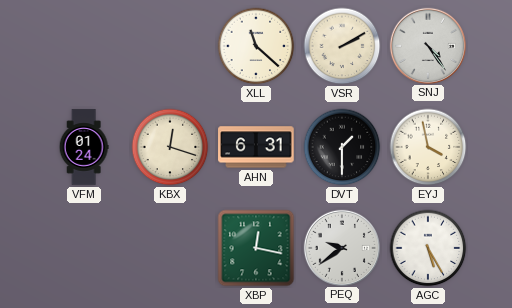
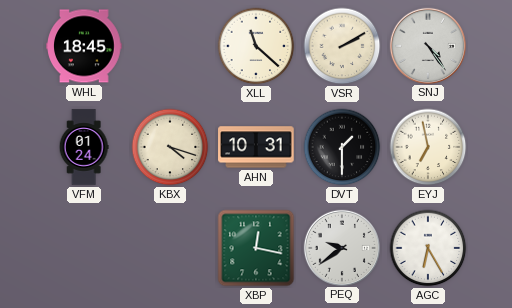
WHL: none -> 18:45 (84, 46)
KBX: 12:18 -> 4:18 (170, 147)
AHN: 6:31 -> 10:31 (256, 147)
EYJ: 3:58 -> 6:58 (428, 147)
AGC: 5:25 -> 6:25 (428, 248)
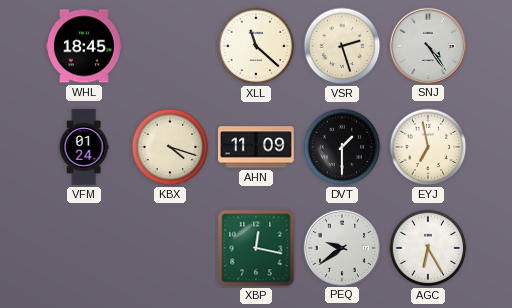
VSR: 2:10 -> 2:27 (342, 46)
AHN: 10:31 -> 11:09 (256, 147)
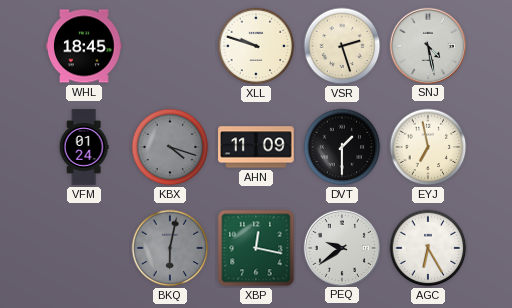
XLL: 11:22 -> 9:48 (256, 46)
SNJ: 4:24 -> 4:28 (427, 45)
KBX dial: cream -> grey (170, 147)
BKQ: none -> 6:02 (170, 248)
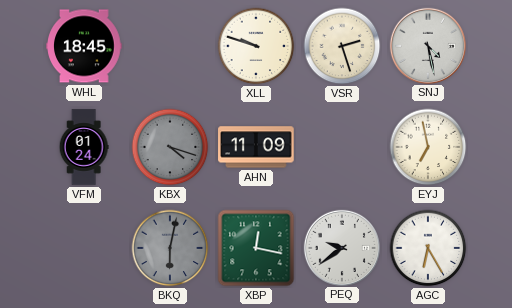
DVT: 1:30 -> none (342, 147)
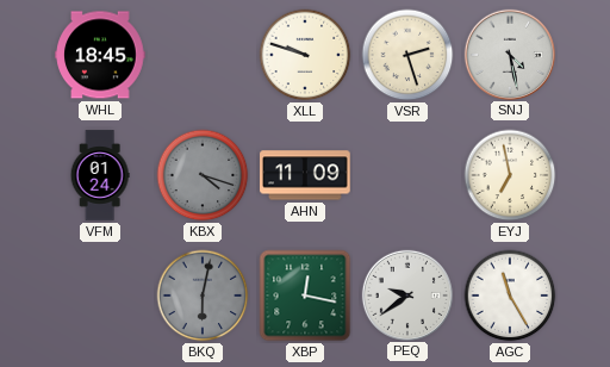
AGC: 6:25 -> 11:25 (510, 296)
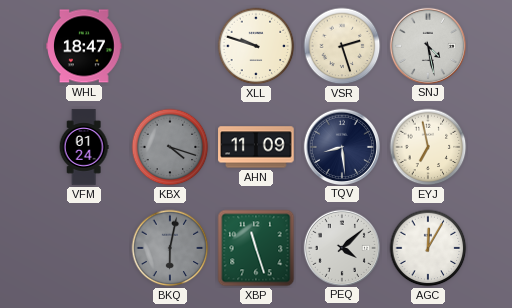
WHL: 18:45 -> 18:47 (84, 46)
TQV: none -> 8:29 (341, 146)
XBP: 12:17 -> 11:27 (256, 248)
PEQ: 9:39 -> 4:08 (341, 247)
AGC: 11:25 -> 12:05 (428, 248)
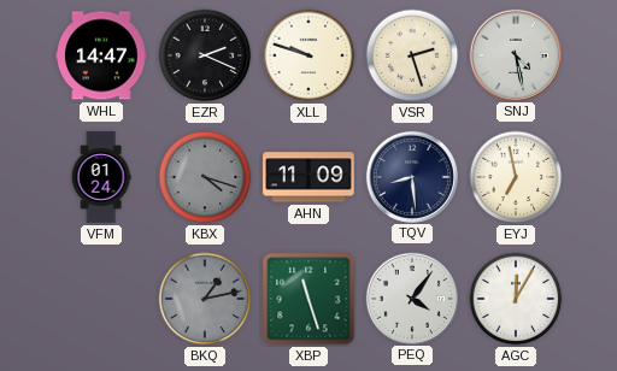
WHL: 18:47 -> 14:47 (101, 55)
EZR: none -> 2:19 (205, 55)
BKQ: 6:02 -> 1:13 (205, 299)
PEQ: 4:08 -> 4:06 (411, 298)
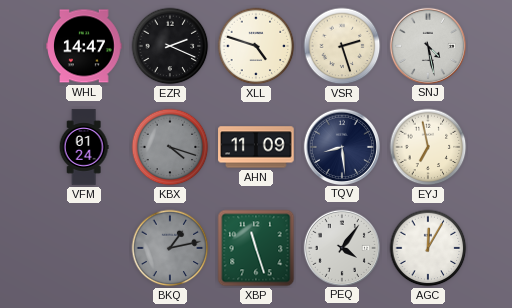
XLL: 9:48 -> 4:48 (256, 46)
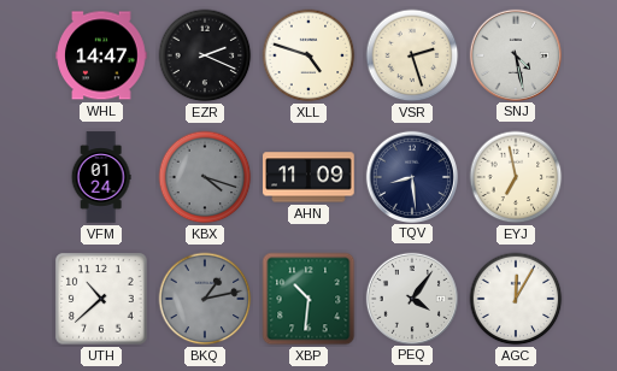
UTH: none -> 10:38 (101, 299)
XBP: 11:27 -> 10:31 (308, 299)
